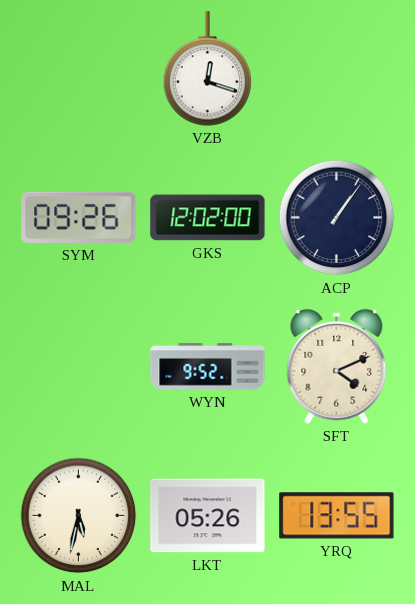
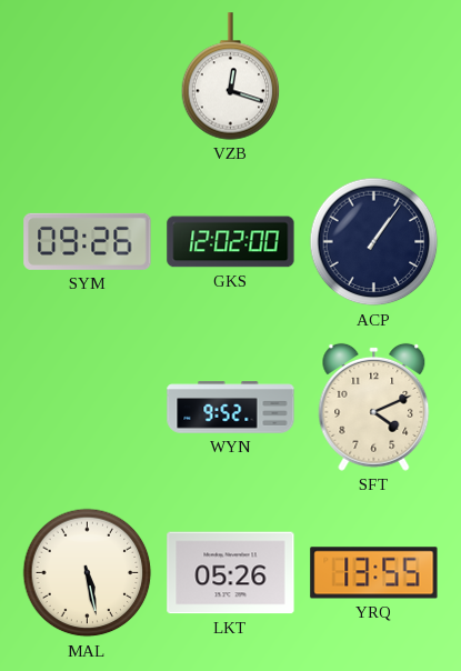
MAL: 5:32 -> 5:28 (88, 573)
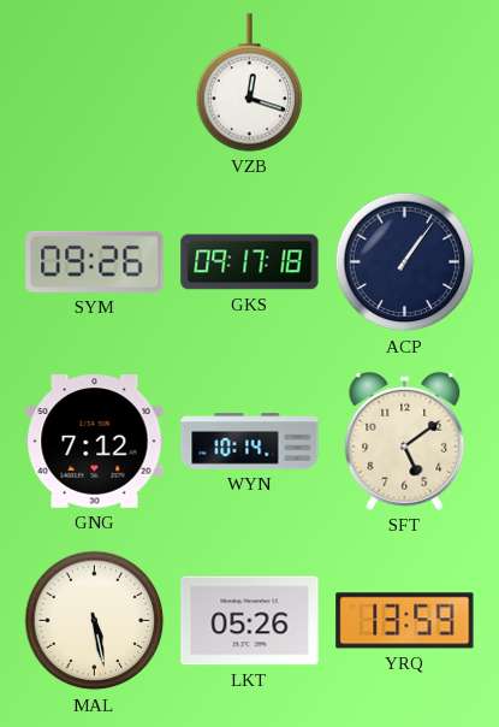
GKS: 12:02 -> 09:17 (250, 262)
GNG: none -> 7:12 (95, 442)
WYN: 9:52 -> 10:14 (250, 442)
SFT: 4:11 -> 5:09 (405, 441)
YRQ: 13:55 -> 13:59 (405, 621)
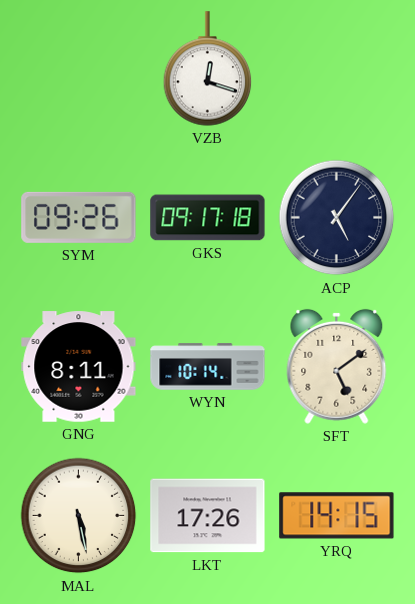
ACP: 1:06 -> 5:06 (337, 218)
GNG: 7:12 -> 8:11 (79, 367)
LKT: 05:26 -> 17:26 (208, 516)
YRQ: 13:59 -> 14:15 (337, 516)
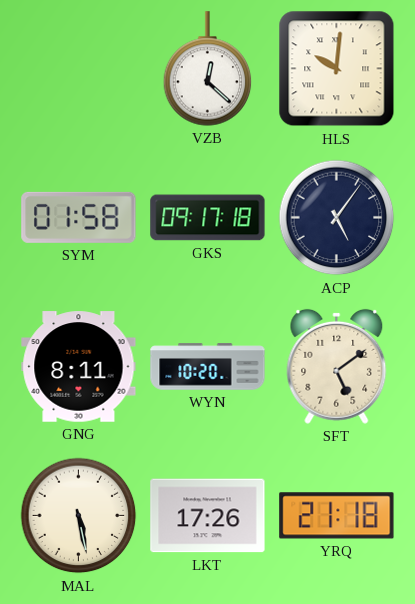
VZB: 12:18 -> 12:22 (208, 69)
HLS: none -> 10:01 (337, 69)
SYM: 09:26 -> 01:58 (79, 217)
WYN: 10:14 -> 10:20 (208, 367)
YRQ: 14:15 -> 21:18 (337, 516)
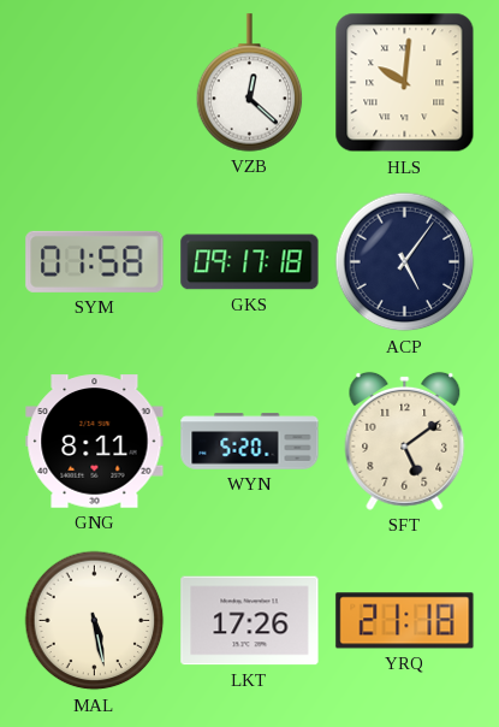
WYN: 10:20 -> 5:20 (250, 442)
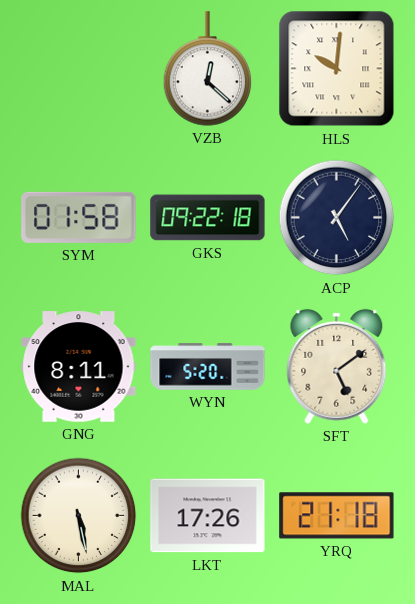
GKS: 09:17 -> 09:22 (208, 218)
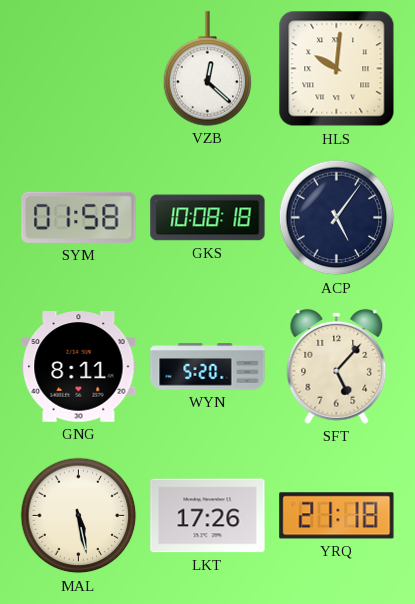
GKS: 09:22 -> 10:08 (208, 218)
SFT: 5:09 -> 5:07 (337, 366)
